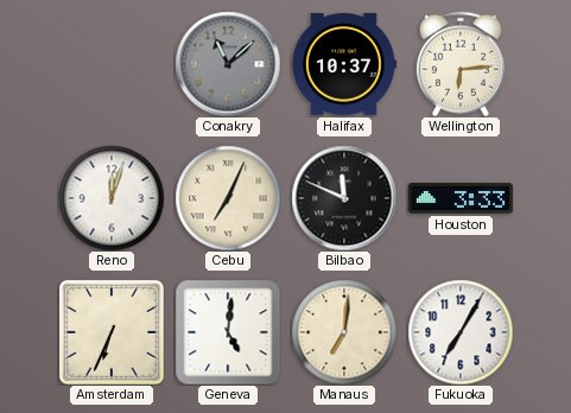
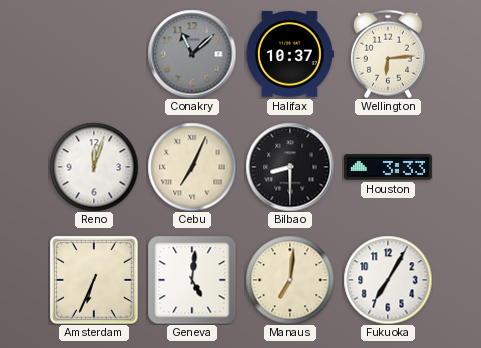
Bilbao: 11:49 -> 8:30 (290, 167)
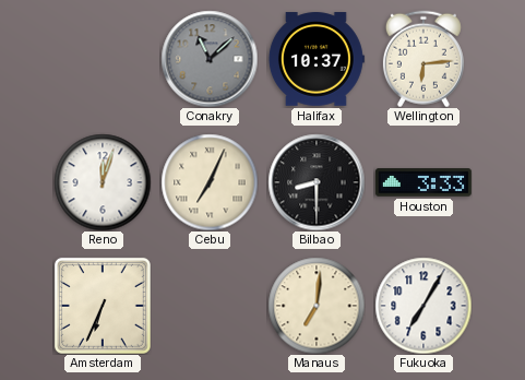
Geneva: 5:01 -> none (192, 280)
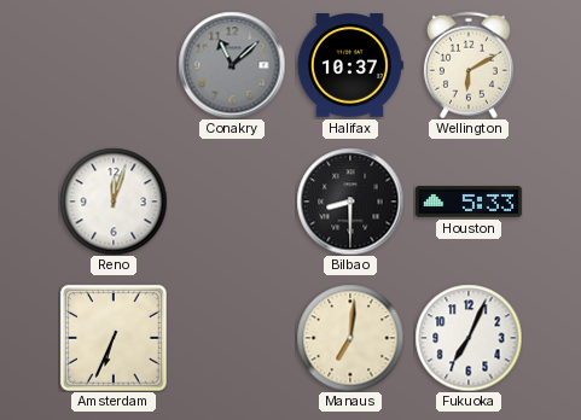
Wellington: 6:14 -> 6:10 (469, 65)
Cebu: 7:04 -> none (210, 182)
Houston: 3:33 -> 5:33 (469, 202)
Fukuoka: 7:05 -> 7:04 (469, 338)
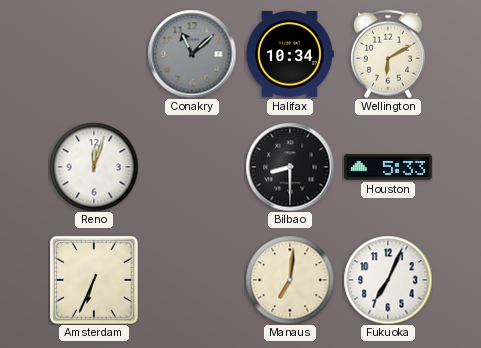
Halifax: 10:37 -> 10:34 (290, 54)
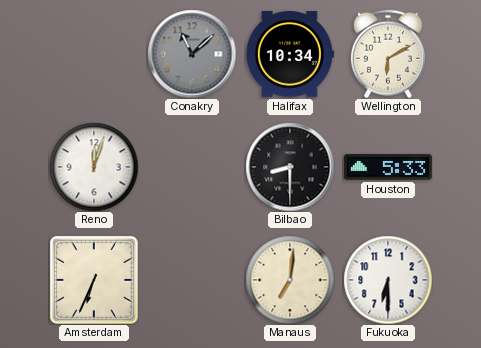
Fukuoka: 7:04 -> 6:30 (388, 280)
